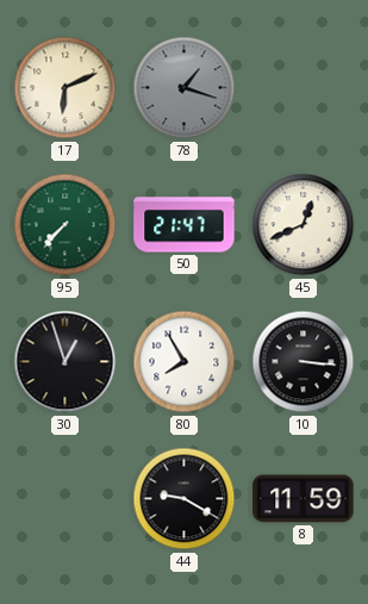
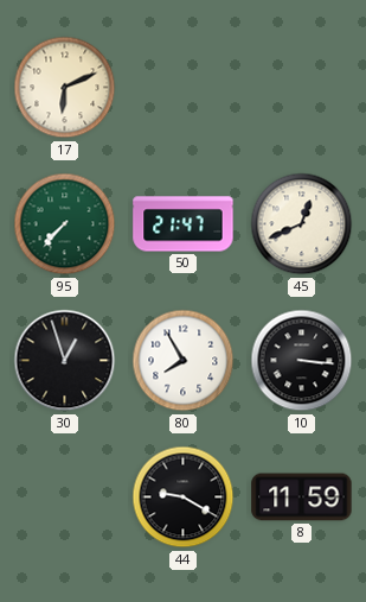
78: 1:18 -> none (185, 88)
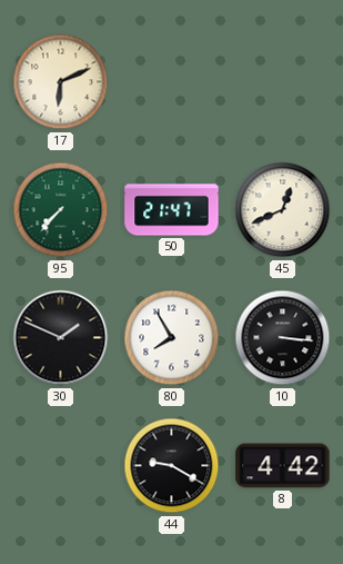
30: 12:57 -> 1:49 (61, 338)
8: 11:59 -> 4:42 (283, 466)
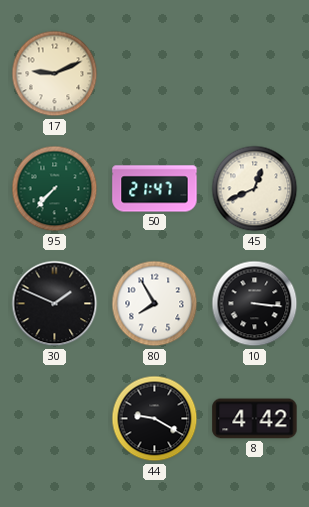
17: 6:11 -> 9:11 (55, 74)
